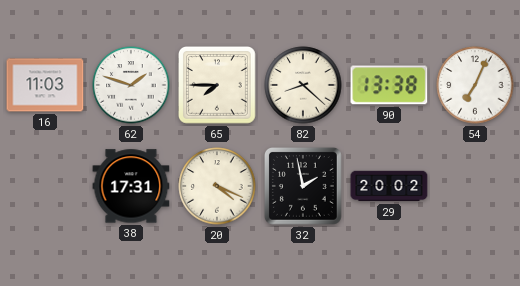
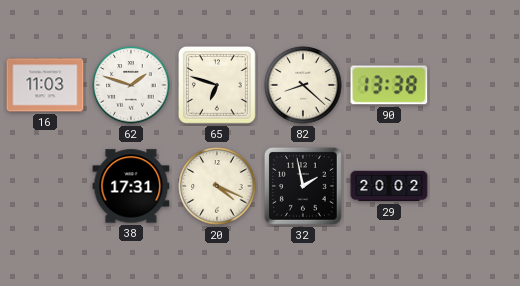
65: 7:45 -> 6:48 (218, 86)
54: 7:04 -> none (475, 85)
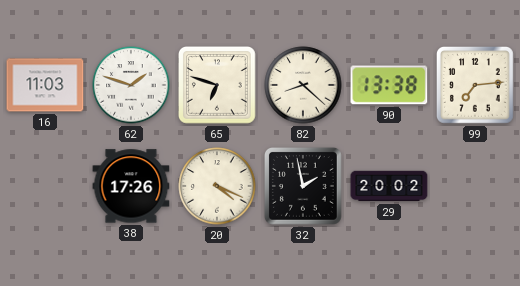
99: none -> 7:14 (476, 86)
38: 17:31 -> 17:26 (131, 186)
